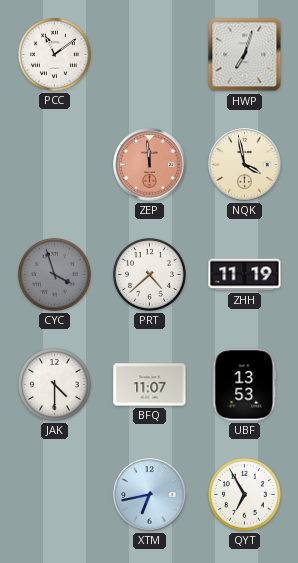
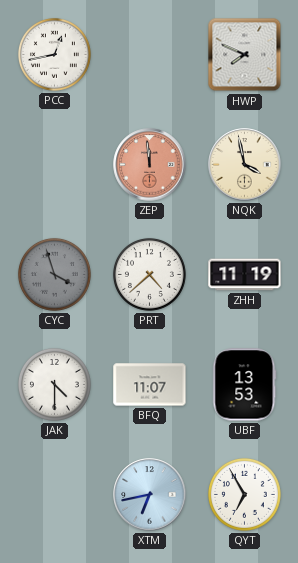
PCC: 11:09 -> 12:43 (54, 54)
HWP: 7:03 -> 7:49 (245, 55)
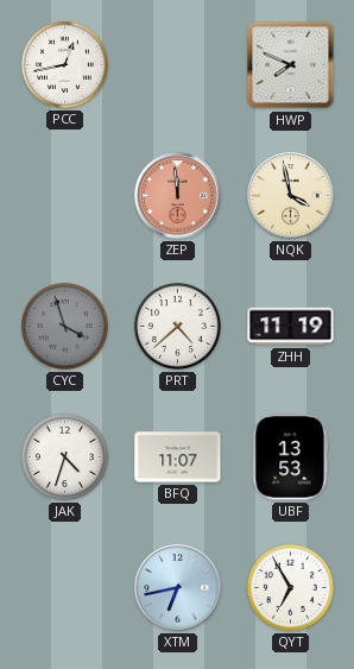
JAK: 4:30 -> 4:33 (64, 456)
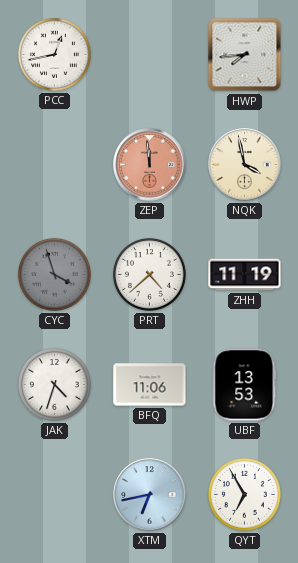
HWP: 7:49 -> 7:44 (245, 55)
BFQ: 11:07 -> 11:06 (150, 385)
